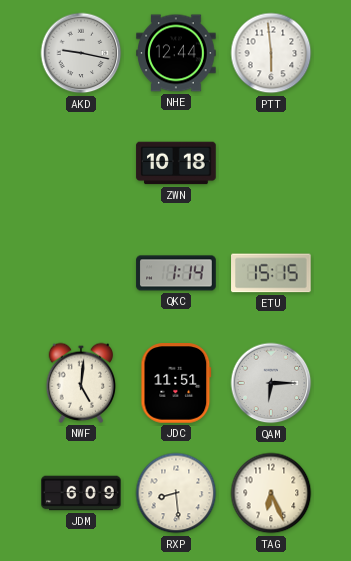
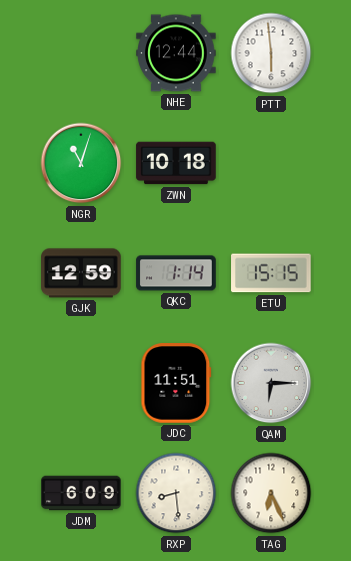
AKD: 9:17 -> none (81, 53)
NGR: none -> 11:03 (81, 163)
GJK: none -> 12:59 (81, 273)
NWF: 5:01 -> none (81, 383)
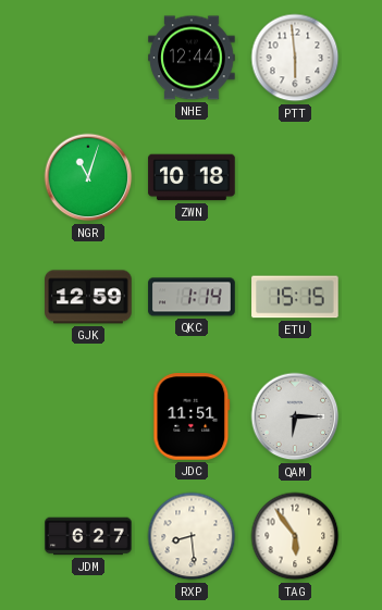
JDM: 6:09 -> 6:27 (88, 536)
TAG: 6:26 -> 5:54 (295, 536)
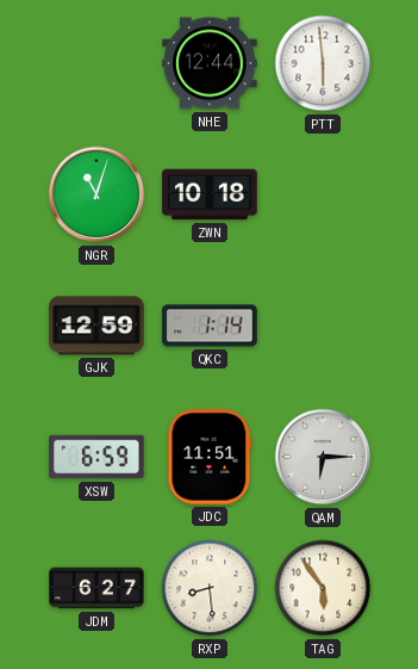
ETU: 15:15 -> none (295, 297)
XSW: none -> 6:59 (96, 457)
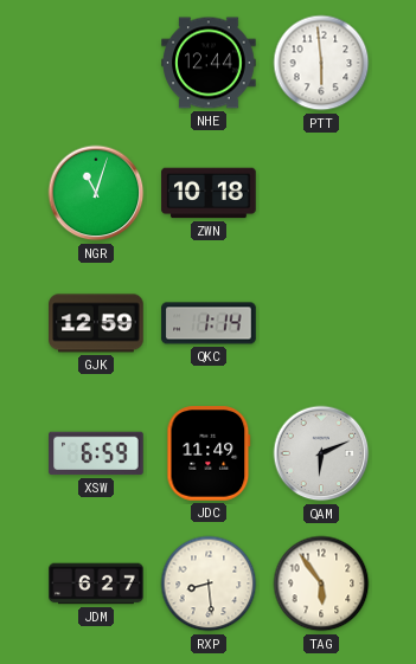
JDC: 11:51 -> 11:49 (209, 453)
QAM: 6:15 -> 6:11 (321, 453)
